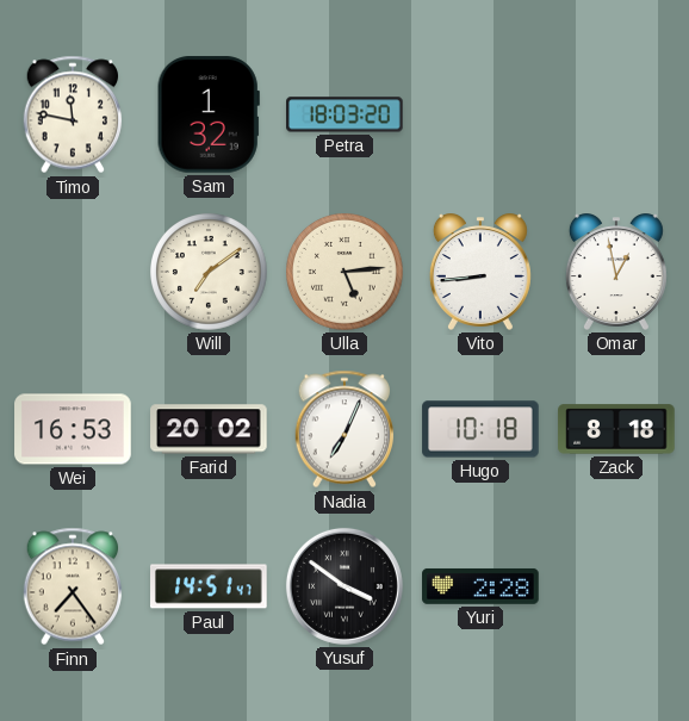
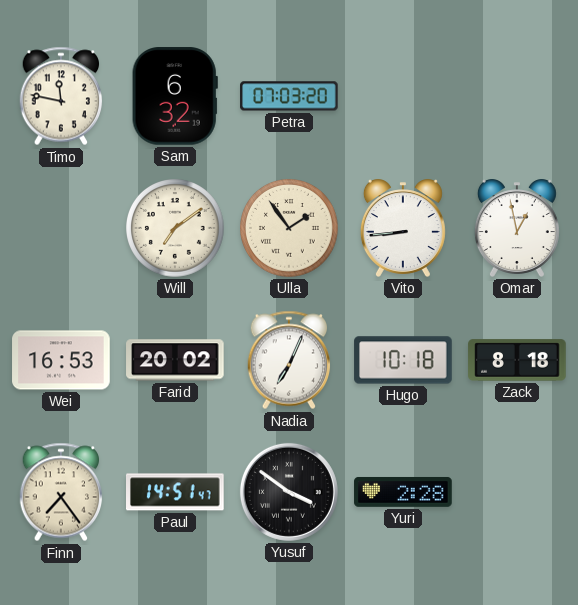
Sam: 1:32 -> 6:32 (175, 96)
Petra: 18:03 -> 07:03 (289, 96)
Ulla: 5:14 -> 1:54 (290, 229)
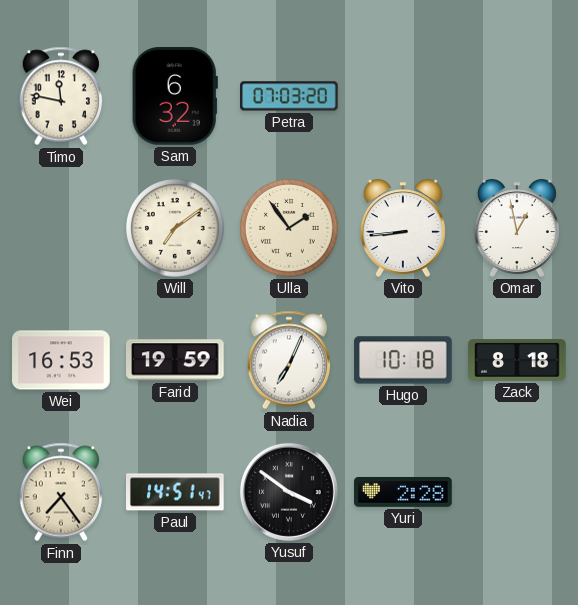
Farid: 20:02 -> 19:59 (175, 360)
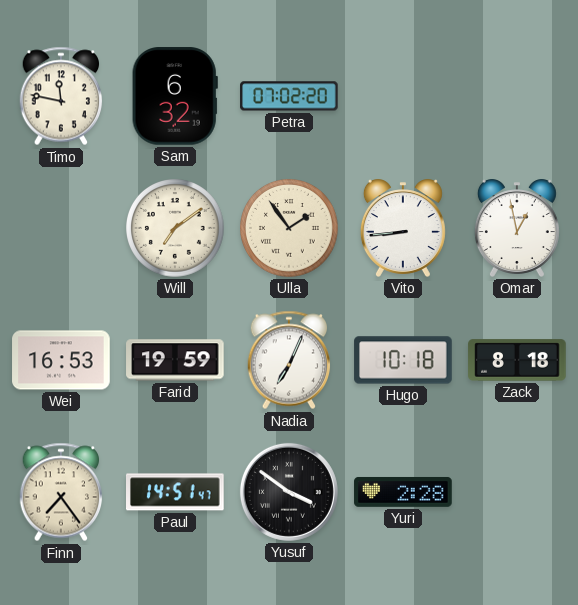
Petra: 07:03 -> 07:02 (289, 96)
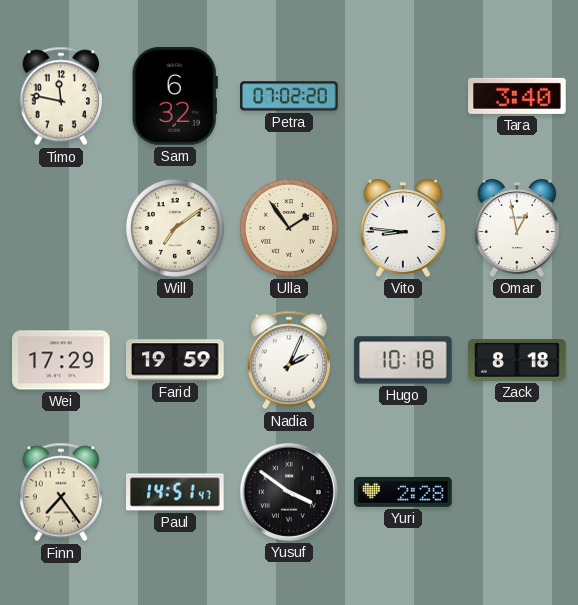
Tara: none -> 3:40 (517, 96)
Vito: 8:44 -> 8:46 (403, 228)
Wei: 16:53 -> 17:29 (61, 360)
Nadia: 7:04 -> 2:04 (289, 360)
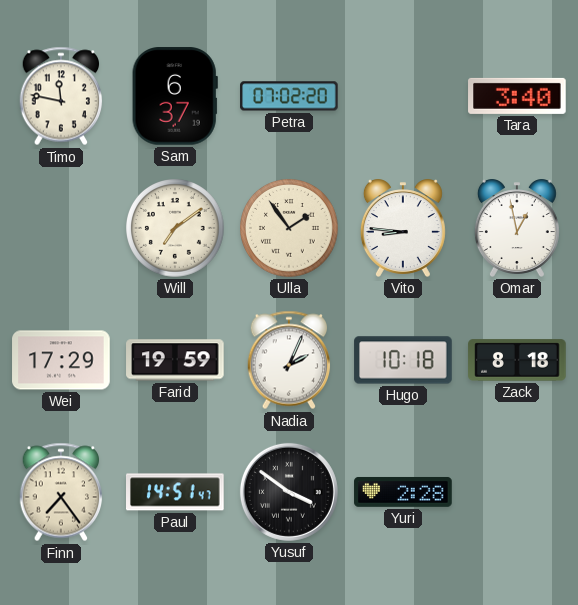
Sam: 6:32 -> 6:37 (175, 96)
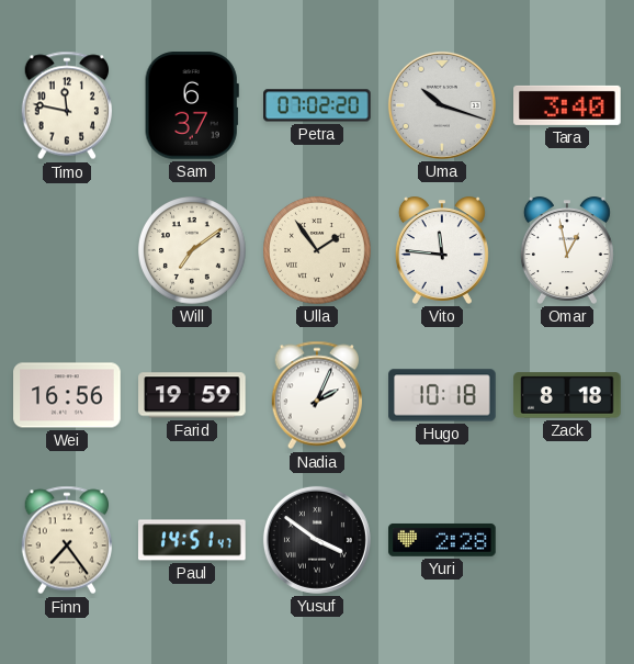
Uma: none -> 10:18 (442, 105)
Vito: 8:46 -> 11:46 (442, 250)
Wei: 17:29 -> 16:56 (67, 395)
